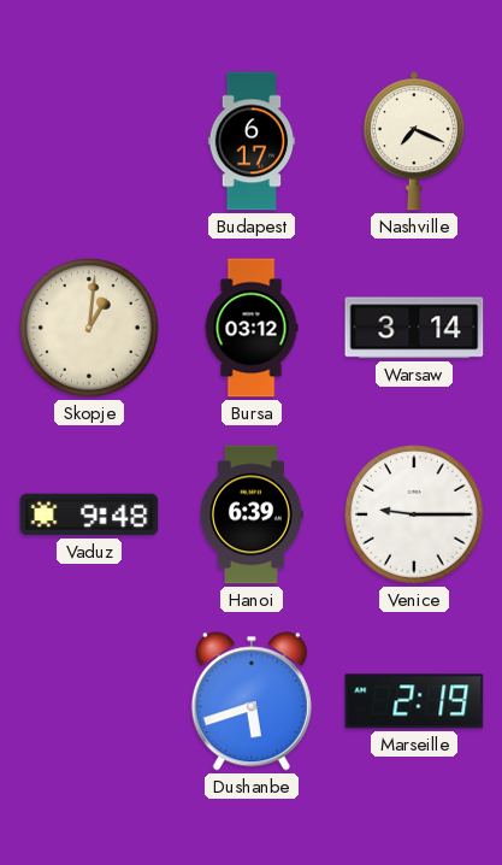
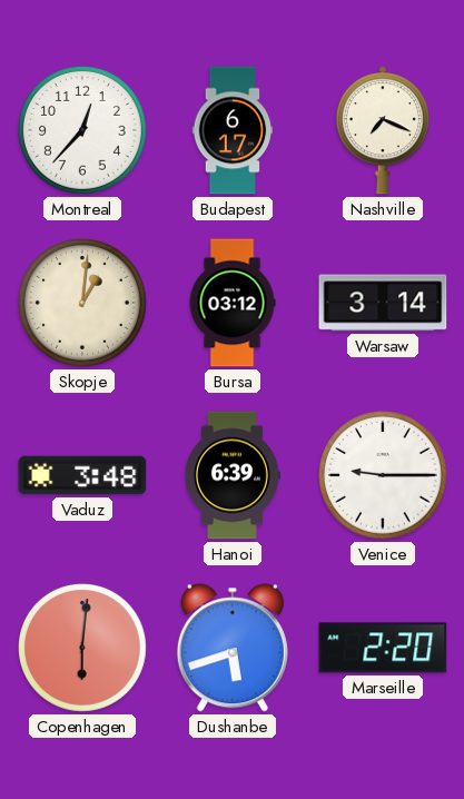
Montreal: none -> 12:37 (83, 131)
Vaduz: 9:48 -> 3:48 (82, 475)
Copenhagen: none -> 6:01 (83, 649)
Marseille: 2:19 -> 2:20 (383, 648)
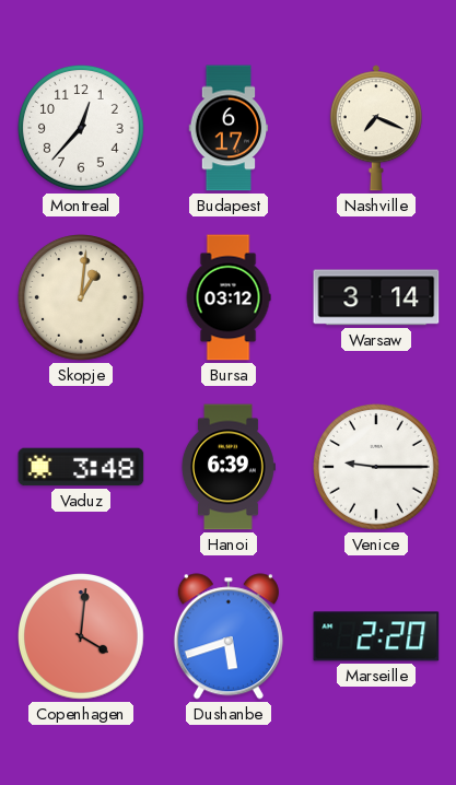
Copenhagen: 6:01 -> 4:01 (82, 637)
